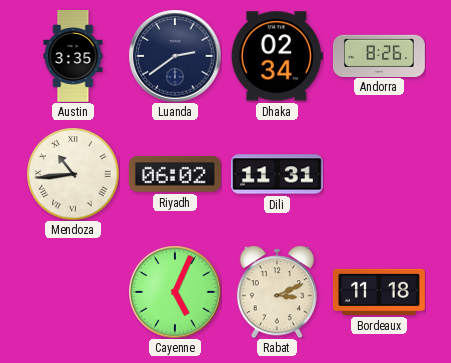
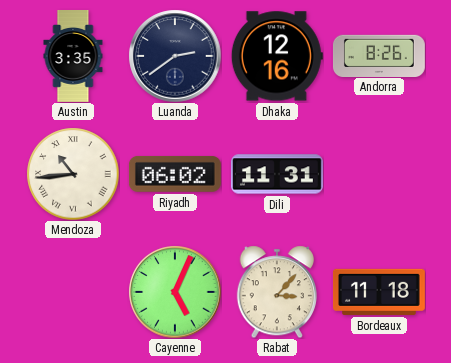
Dhaka: 02:34 -> 12:16 (277, 56)
Rabat: 3:11 -> 3:07 (277, 292)
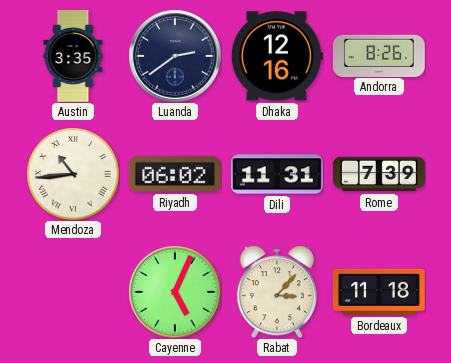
Rome: none -> 7:39 (380, 174)
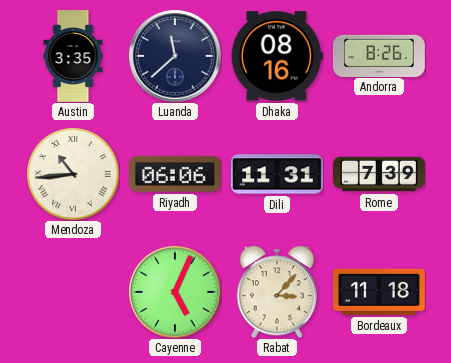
Luanda: 2:39 -> 11:38 (175, 56)
Dhaka: 12:16 -> 08:16 (277, 56)
Riyadh: 06:02 -> 06:06 (175, 174)
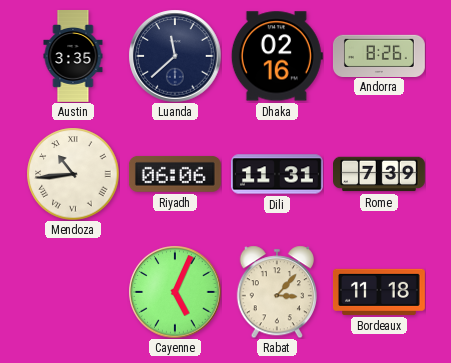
Dhaka: 08:16 -> 02:16 (277, 56)
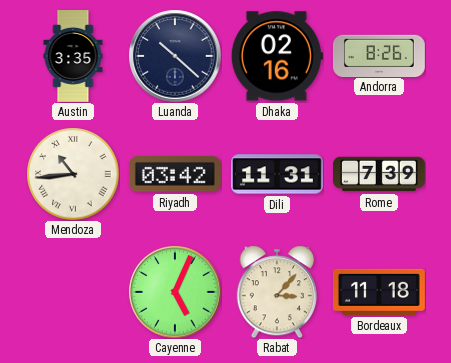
Luanda: 11:38 -> 10:22 (175, 56)
Riyadh: 06:06 -> 03:42 (175, 174)
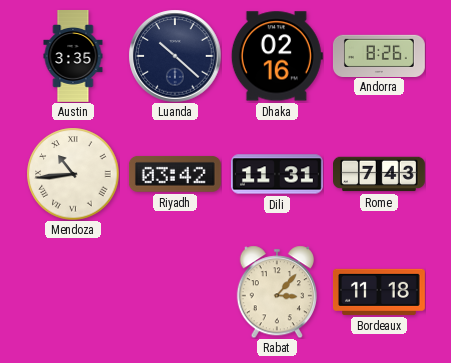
Rome: 7:39 -> 7:43 (380, 174)
Cayenne: 5:04 -> none (175, 292)
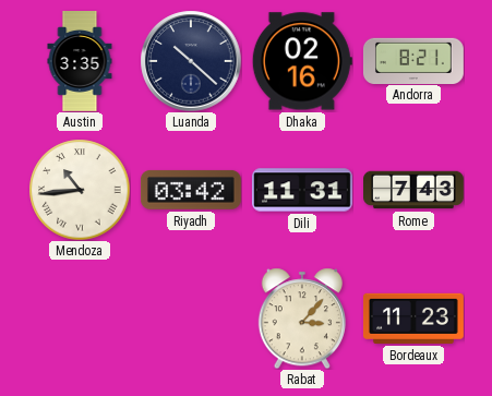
Andorra: 8:26 -> 8:21 (413, 60)
Bordeaux: 11:18 -> 11:23 (413, 319)
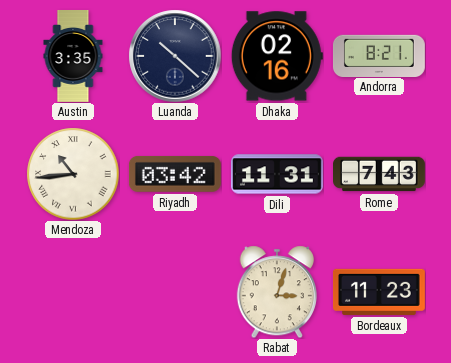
Rabat: 3:07 -> 3:03 (277, 292)
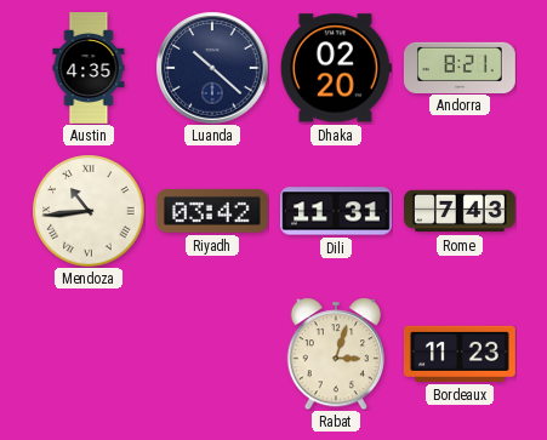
Austin: 3:35 -> 4:35 (89, 69)
Dhaka: 02:16 -> 02:20 (336, 68)
